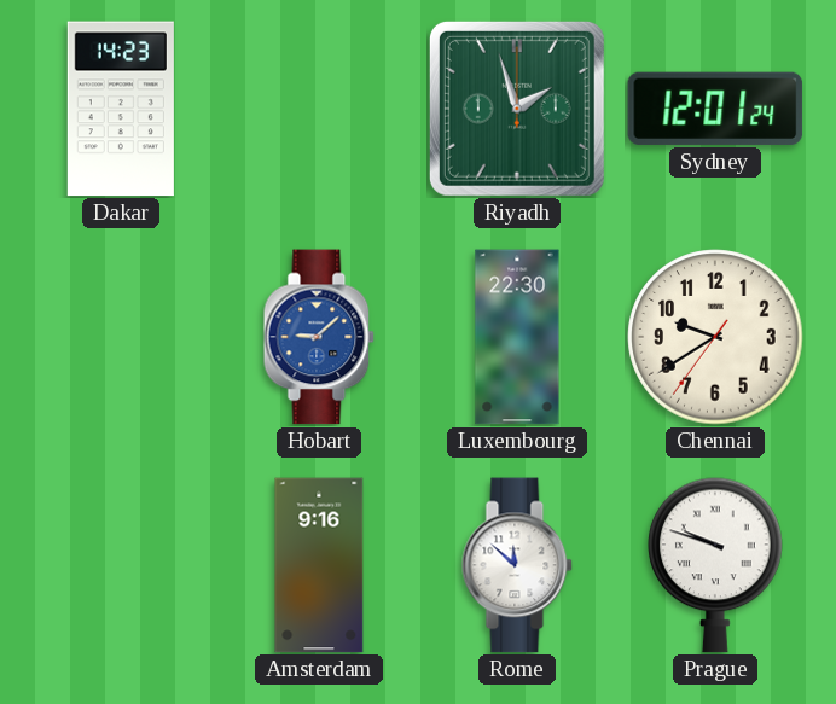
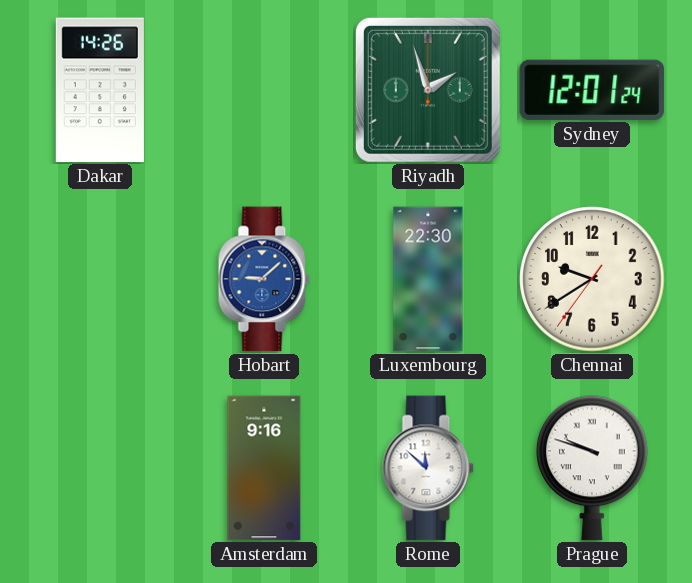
Dakar: 14:23 -> 14:26 (100, 90)
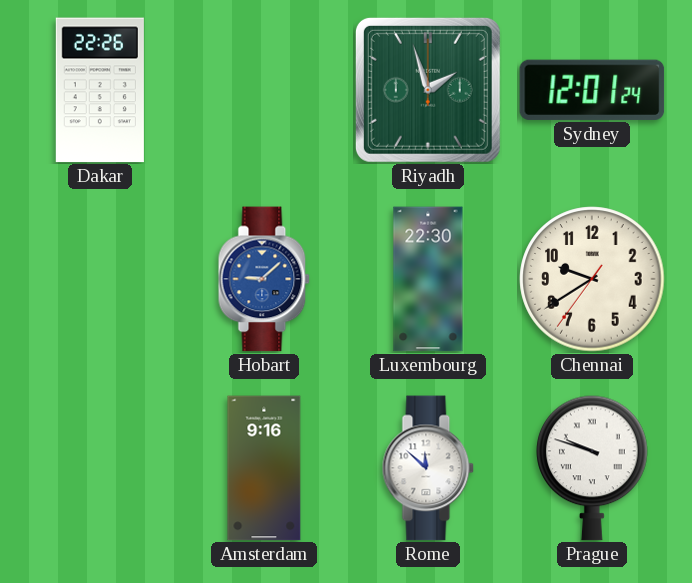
Dakar: 14:26 -> 22:26 (100, 90)
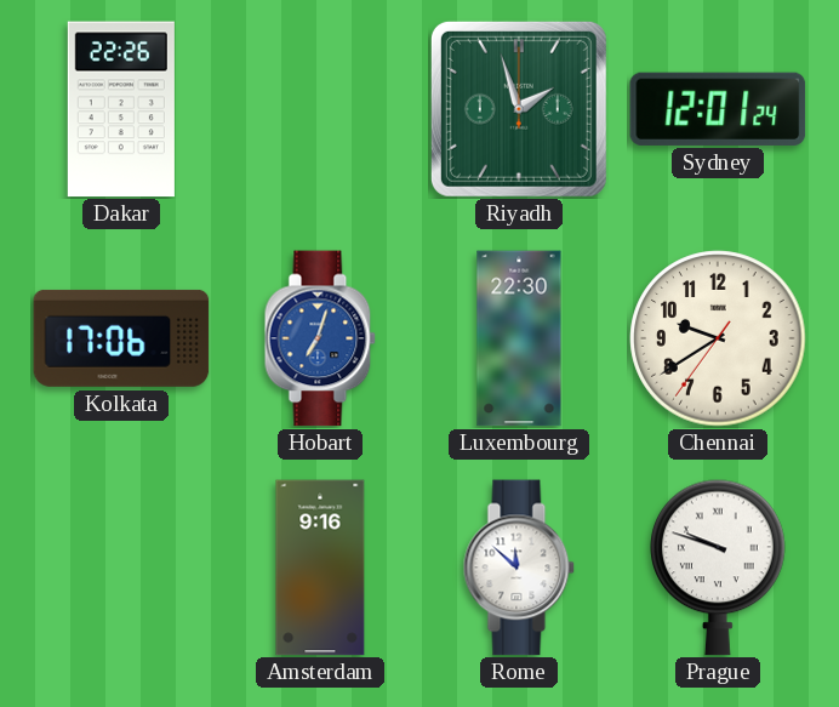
Kolkata: none -> 17:06 (121, 338)
Hobart: 9:08 -> 7:03 (320, 338)
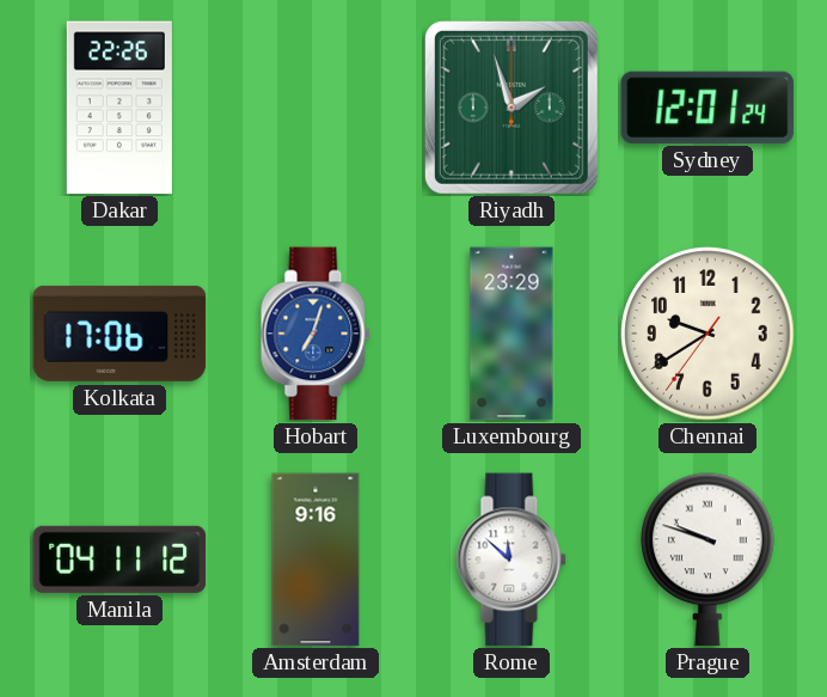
Luxembourg: 22:30 -> 23:29 (511, 334)
Manila: none -> 04:11 (120, 560)
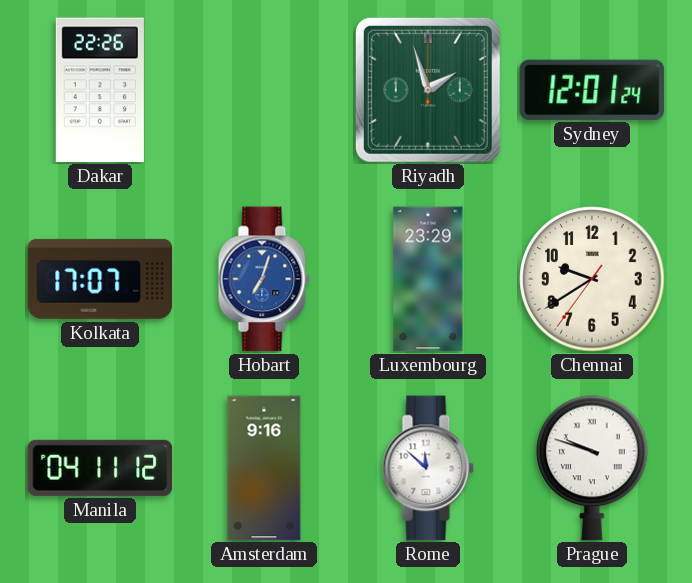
Kolkata: 17:06 -> 17:07 (100, 279)
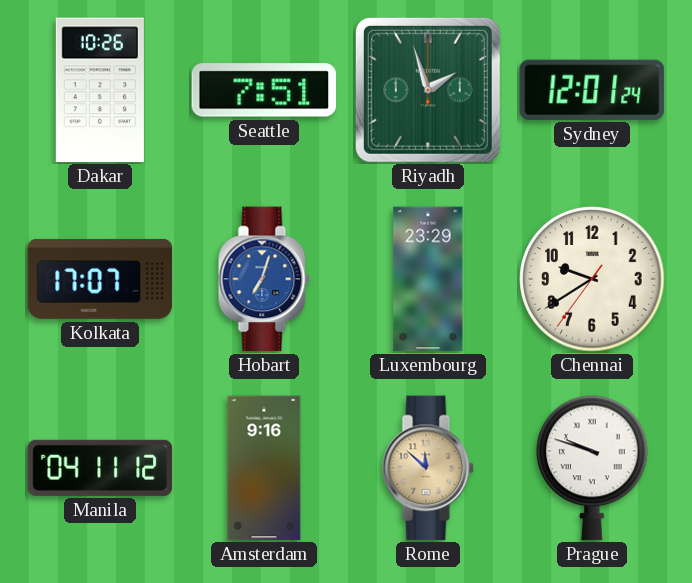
Dakar: 22:26 -> 10:26 (100, 90)
Seattle: none -> 7:51 (264, 90)
Rome dial: white -> champagne (428, 468)
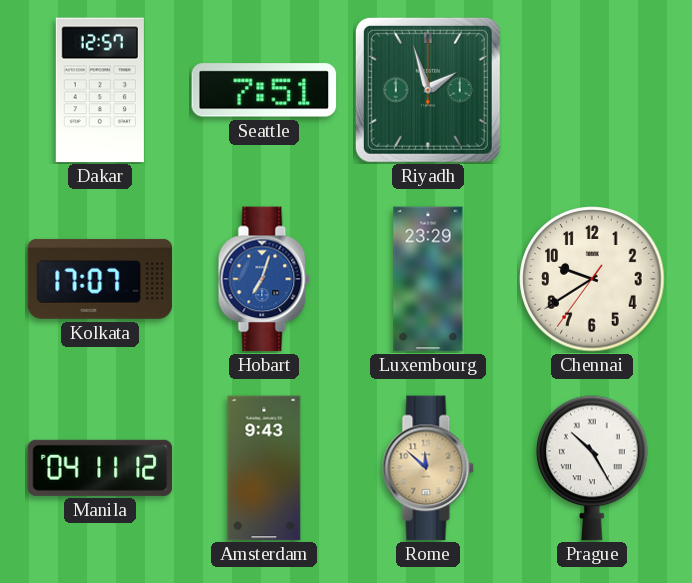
Dakar: 10:26 -> 12:57 (100, 90)
Sydney: 12:01 -> none (592, 90)
Amsterdam: 9:16 -> 9:43 (264, 468)
Prague: 9:48 -> 10:25 (592, 468)
